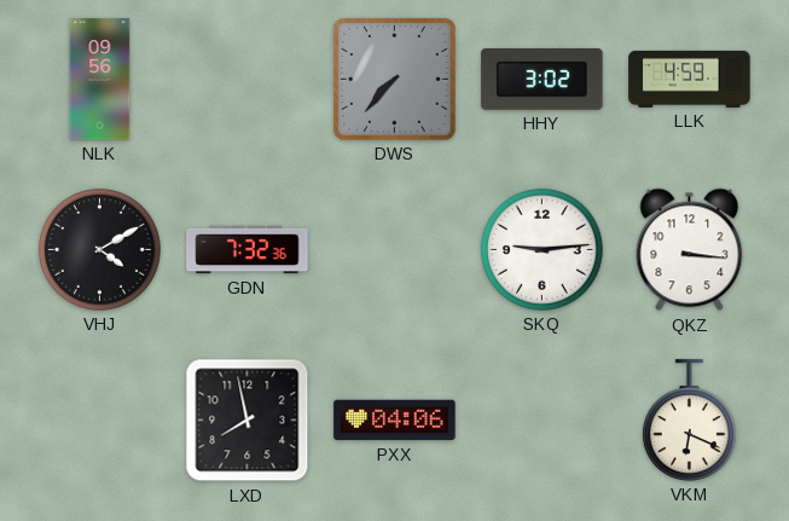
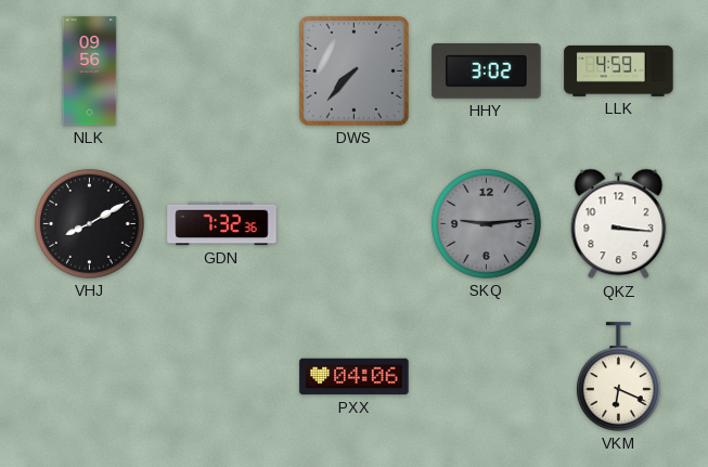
VHJ: 4:10 -> 8:10 (90, 224)
SKQ dial: white -> grey (487, 224)
LXD: 7:58 -> none (248, 421)
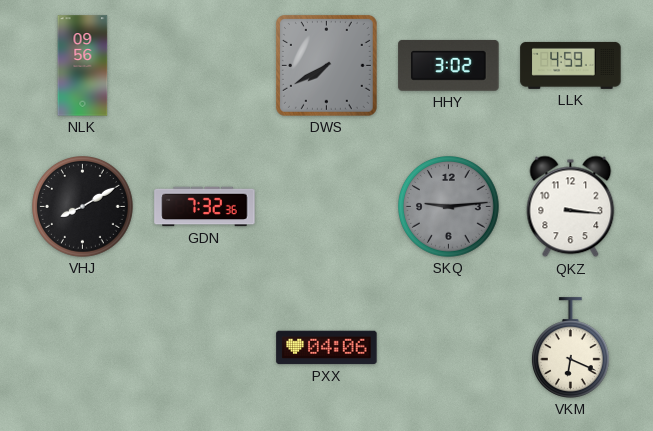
DWS: 7:37 -> 7:40 (326, 65)
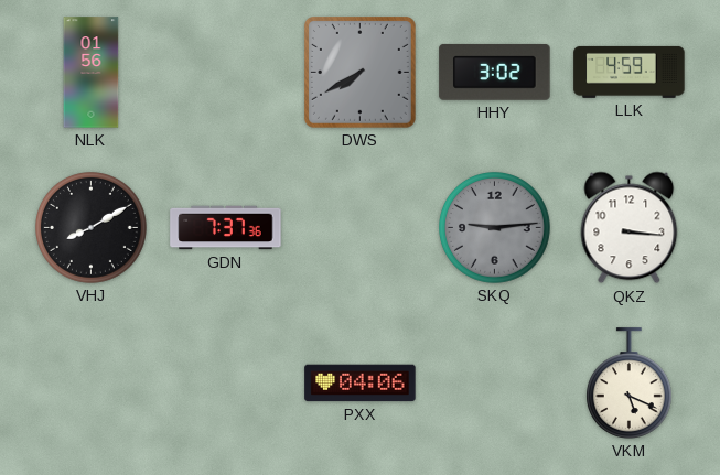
NLK: 09:56 -> 01:56 (92, 73)
GDN: 7:32 -> 7:37 (226, 228)
VKM: 6:19 -> 5:19 (628, 384)
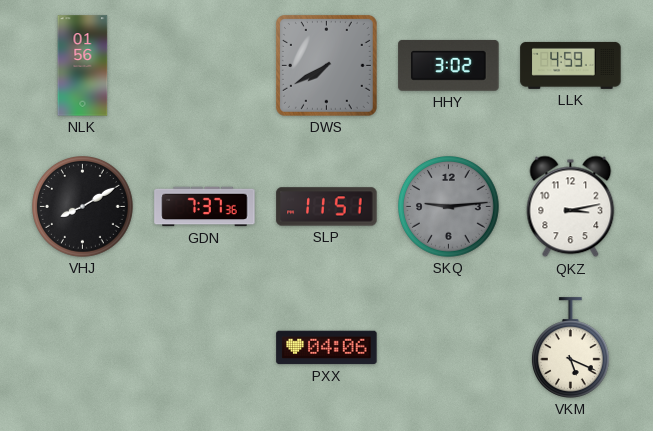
SLP: none -> 11:51 (327, 207)
QKZ: 3:16 -> 3:13 (571, 207)
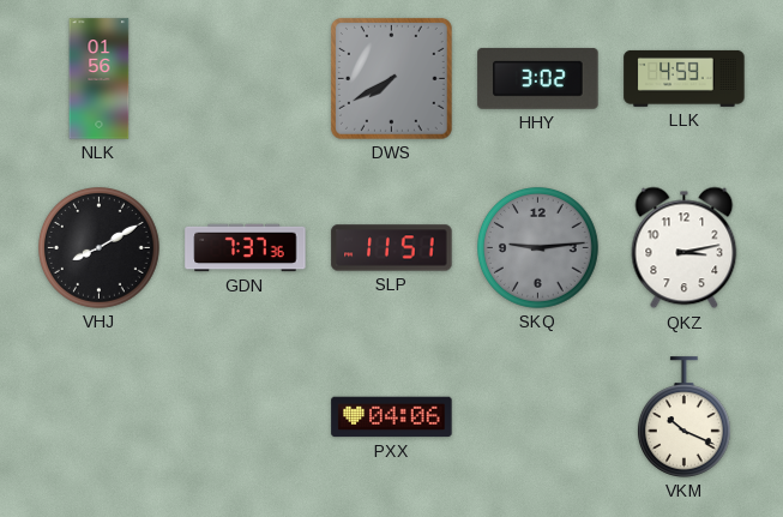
VKM: 5:19 -> 10:19 (683, 417)
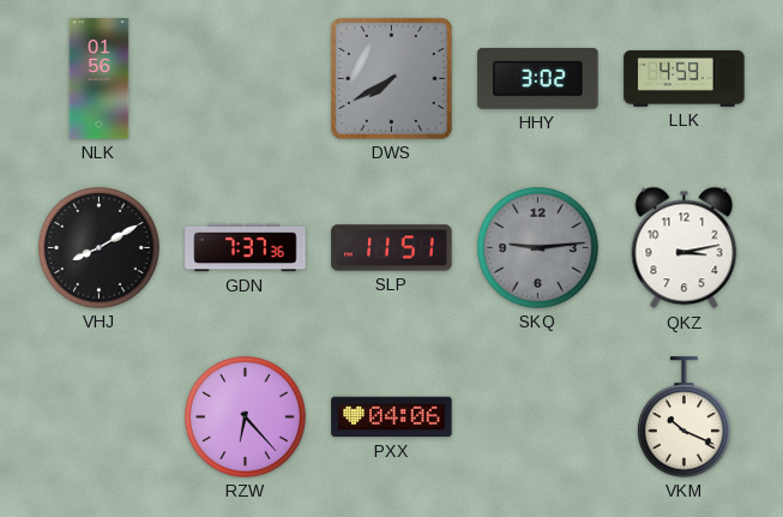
RZW: none -> 6:23 (246, 417)
